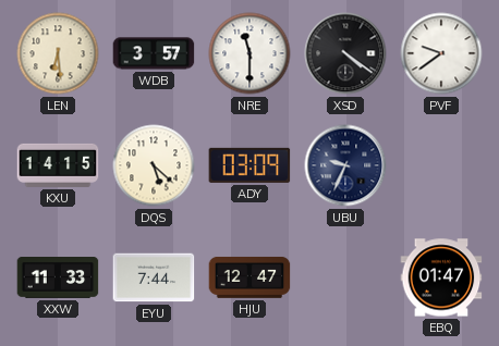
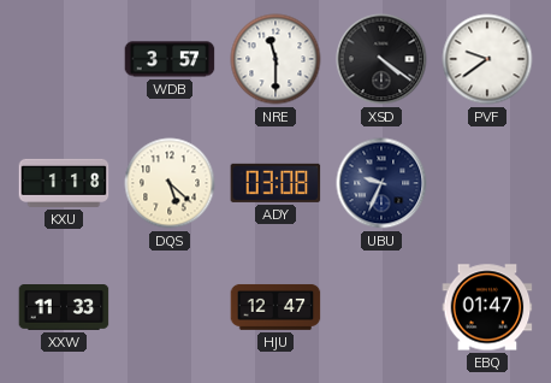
LEN: 6:29 -> none (58, 53)
KXU: 14:15 -> 1:18 (64, 183)
ADY: 03:09 -> 03:08 (275, 183)
EYU: 7:44 -> none (154, 277)
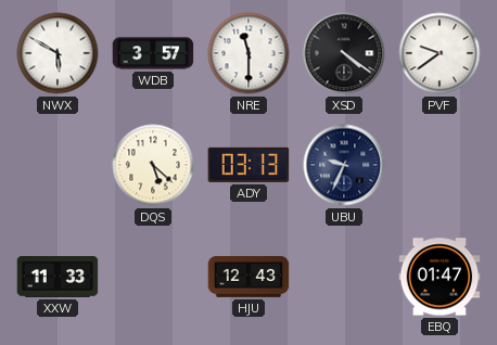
NWX: none -> 5:50 (58, 53)
KXU: 1:18 -> none (64, 183)
ADY: 03:08 -> 03:13 (248, 165)
HJU: 12:47 -> 12:43 (248, 277)
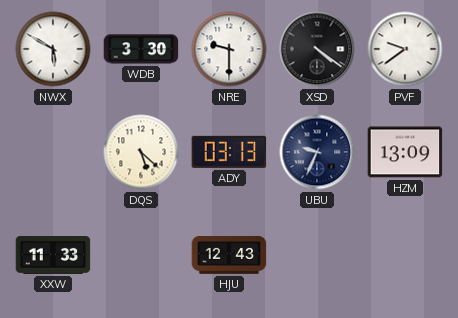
WDB: 3:57 -> 3:30 (141, 49)
NRE: 11:30 -> 9:30 (229, 49)
HZM: none -> 13:09 (405, 152)
EBQ: 01:47 -> none (439, 277)
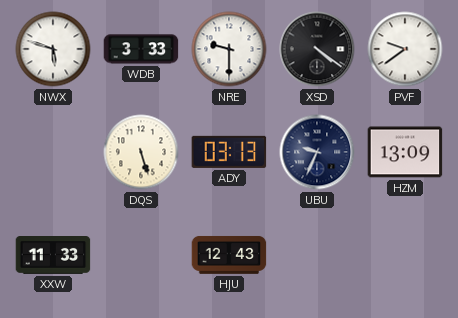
NWX: 5:50 -> 5:48 (53, 49)
WDB: 3:30 -> 3:33 (141, 49)
DQS: 5:22 -> 5:27 (141, 152)
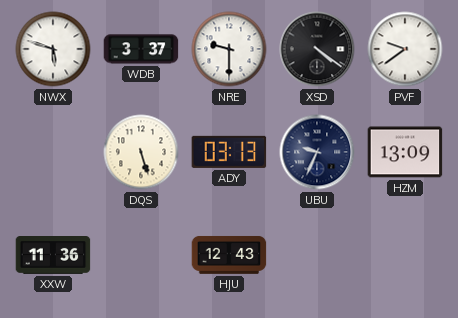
WDB: 3:33 -> 3:37 (141, 49)
XXW: 11:33 -> 11:36 (53, 256)
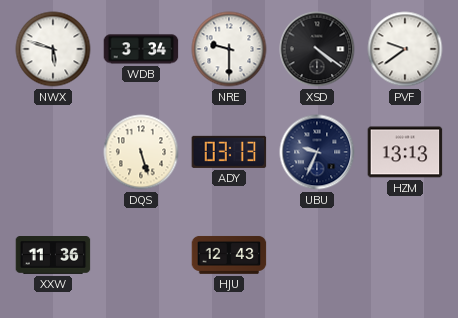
WDB: 3:37 -> 3:34 (141, 49)
HZM: 13:09 -> 13:13 (405, 152)
